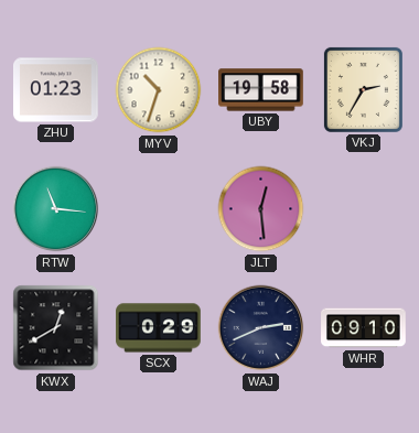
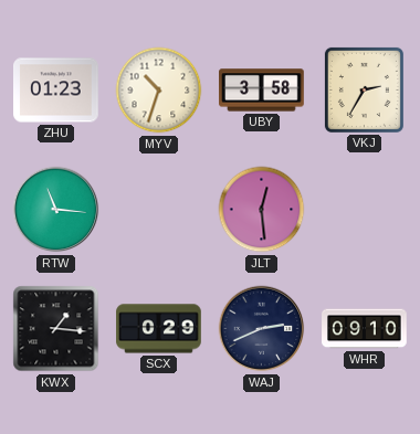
UBY: 19:58 -> 3:58 (262, 91)
KWX: 12:40 -> 1:16 (56, 329)
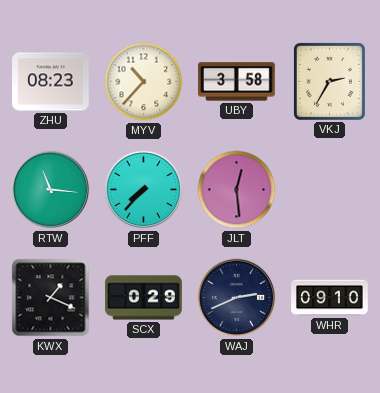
ZHU: 01:23 -> 08:23 (51, 82)
MYV: 10:33 -> 10:37 (144, 82)
PFF: none -> 7:37 (144, 190)
KWX: 1:16 -> 1:19 (51, 298)
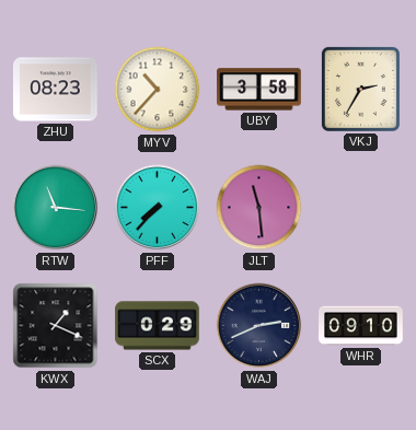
JLT: 12:29 -> 11:29 (259, 208)
